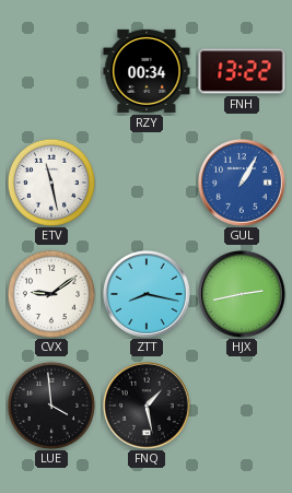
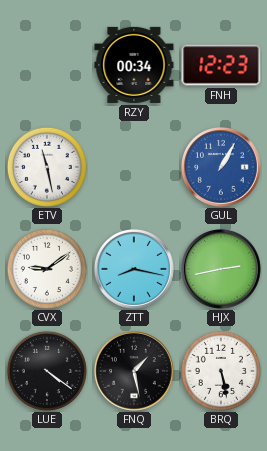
FNH: 13:22 -> 12:23 (221, 65)
LUE: 3:59 -> 4:21 (47, 371)
BRQ: none -> 5:28 (221, 371)
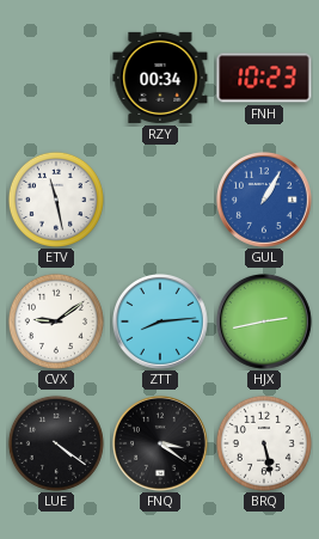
FNH: 12:23 -> 10:23 (264, 78)
ZTT: 8:17 -> 8:14 (160, 321)
FNQ: 1:28 -> 3:21 (160, 443)
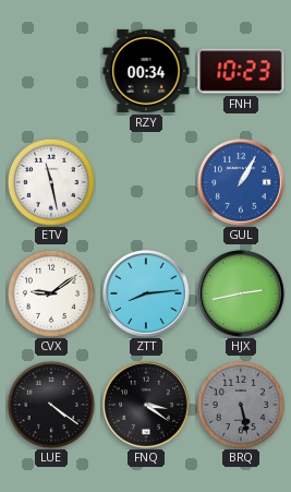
BRQ dial: white -> grey (241, 405)
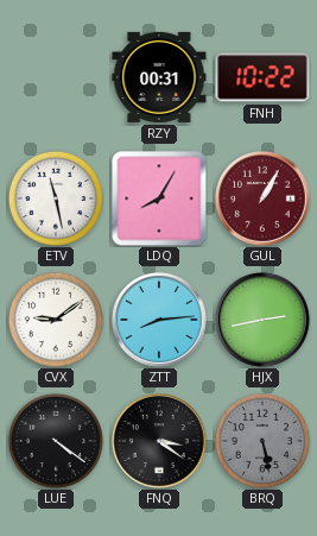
RZY: 00:34 -> 00:31 (159, 77)
FNH: 10:23 -> 10:22 (262, 77)
LDQ: none -> 8:05 (159, 198)
GUL dial: blue -> burgundy (262, 198)
